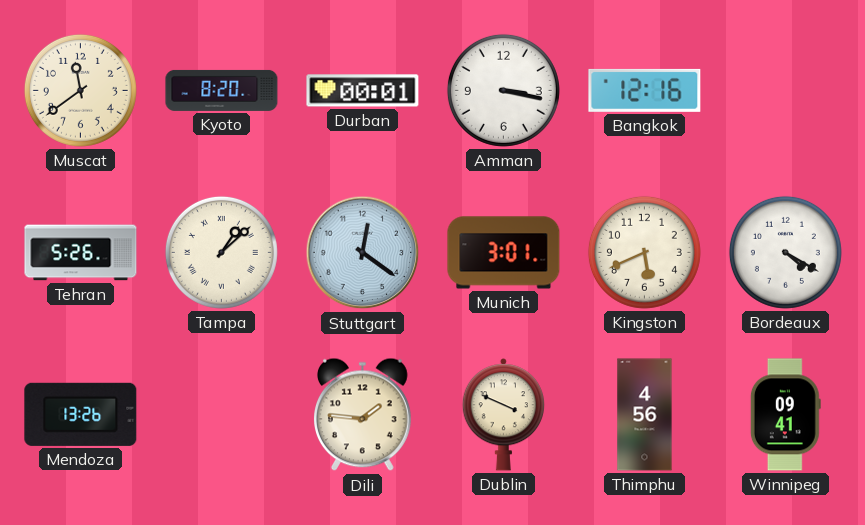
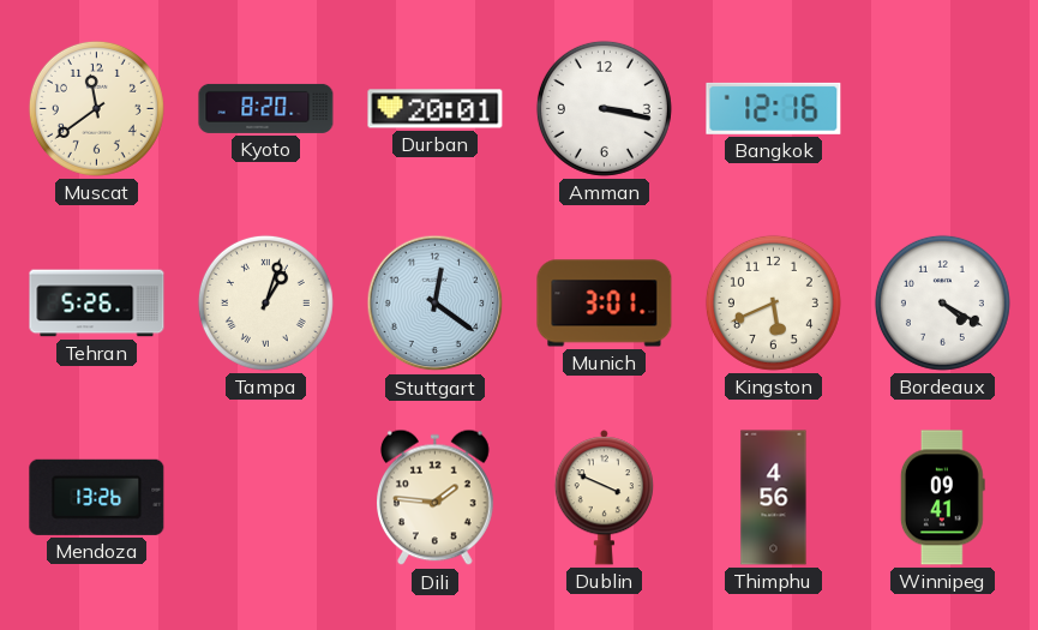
Durban: 00:01 -> 20:01 (436, 109)
Tampa: 1:08 -> 1:03 (265, 302)
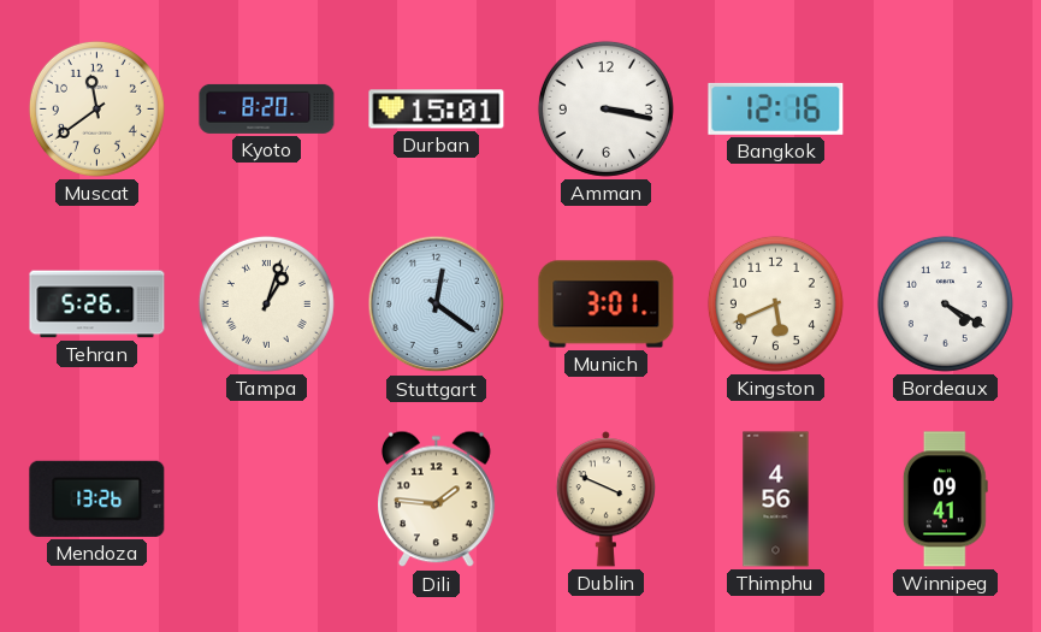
Durban: 20:01 -> 15:01 (437, 110)
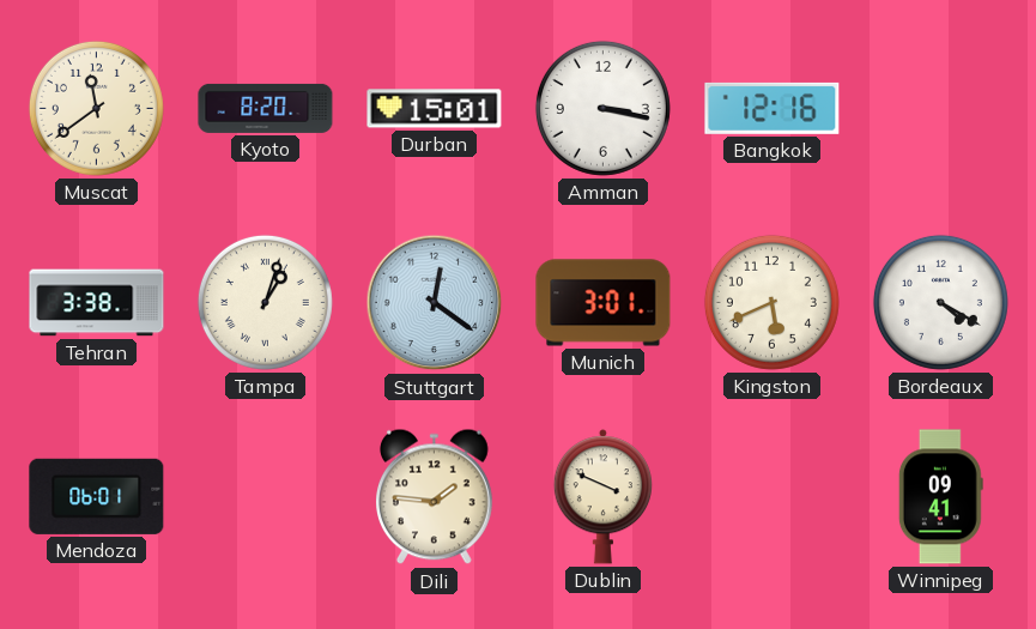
Tehran: 5:26 -> 3:38 (97, 303)
Mendoza: 13:26 -> 06:01 (97, 496)
Thimphu: 4:56 -> none (776, 500)
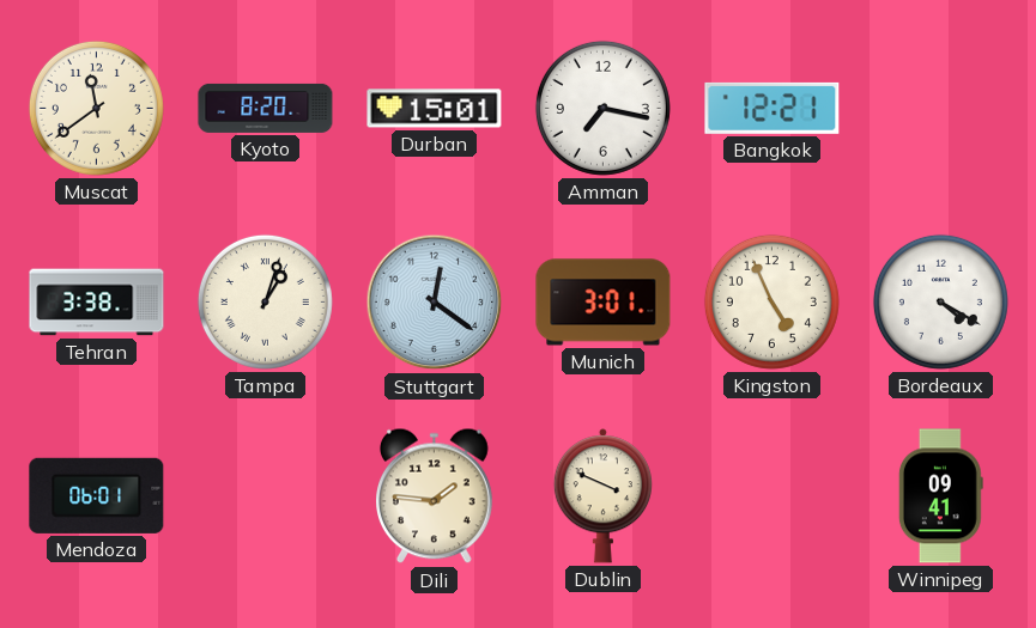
Amman: 3:17 -> 7:17 (602, 108)
Bangkok: 12:16 -> 12:21 (773, 108)
Kingston: 5:41 -> 4:56 (771, 301)
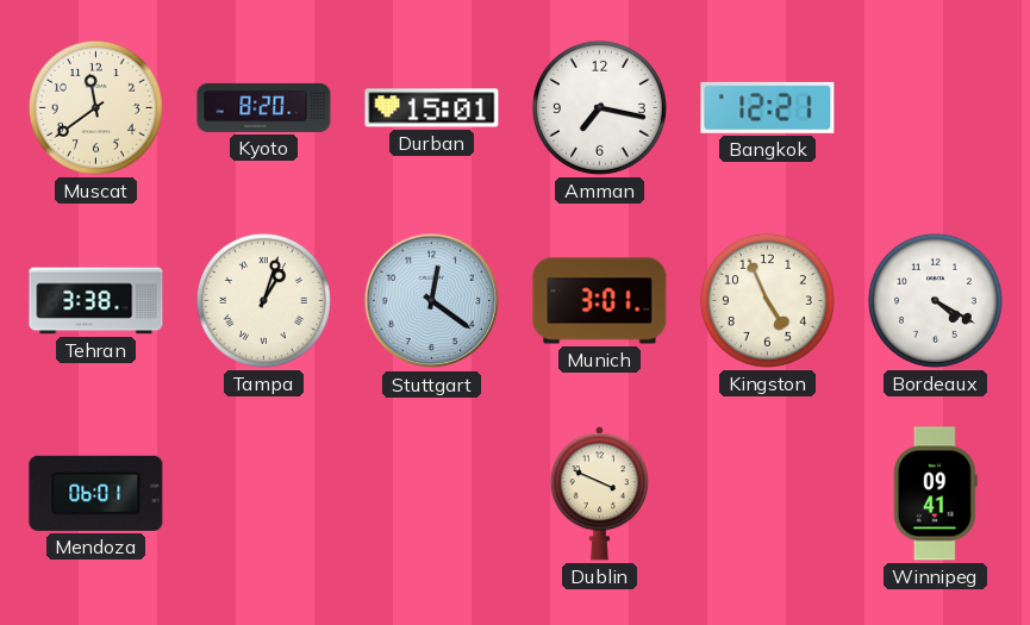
Dili: 1:46 -> none (435, 496)
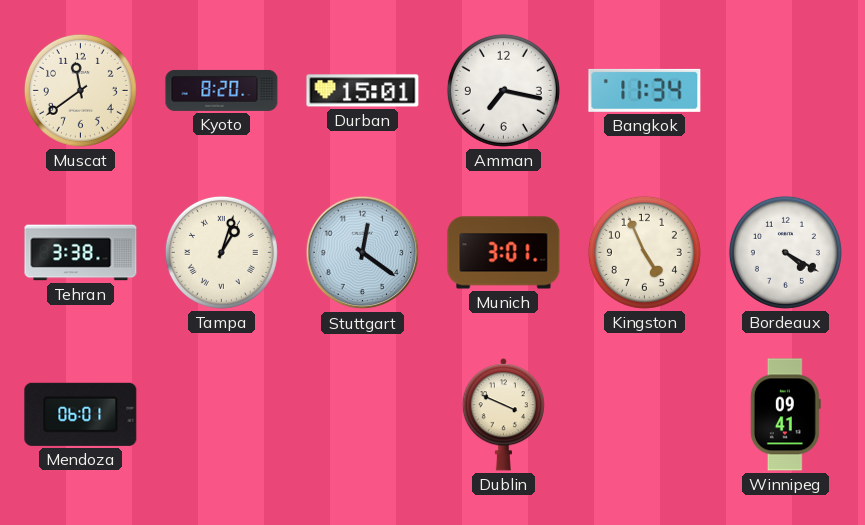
Bangkok: 12:21 -> 11:34 (645, 90)
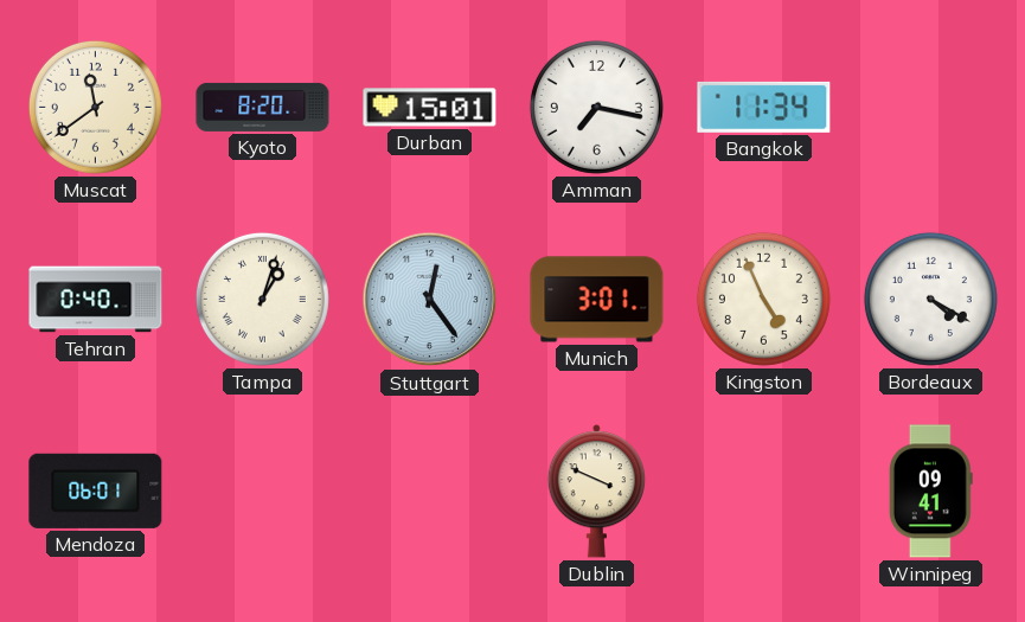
Tehran: 3:38 -> 0:40 (96, 300)
Stuttgart: 12:21 -> 12:24 (430, 300)
